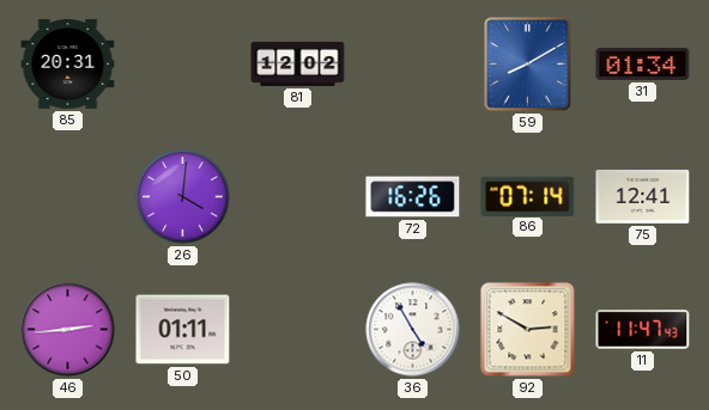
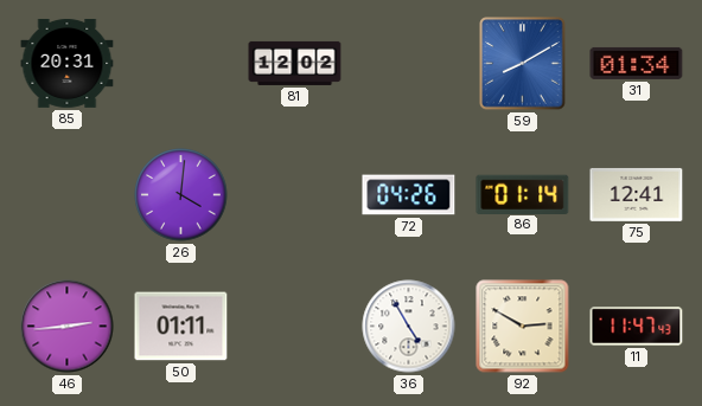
72: 16:26 -> 04:26 (409, 195)
86: 07:14 -> 01:14 (523, 194)
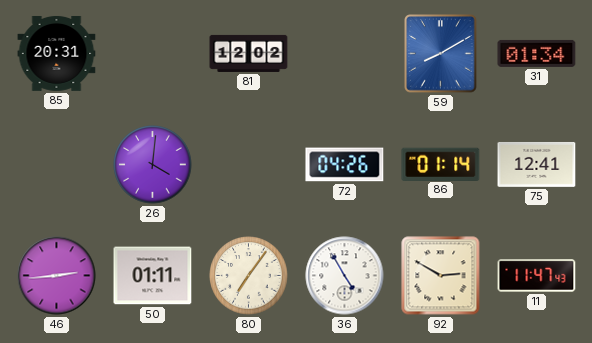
80: none -> 7:06 (249, 276)
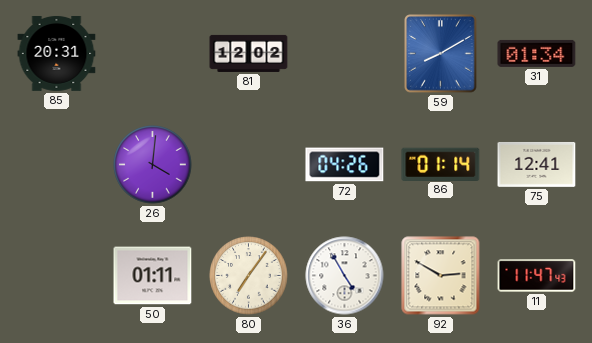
46: 2:44 -> none (57, 276)
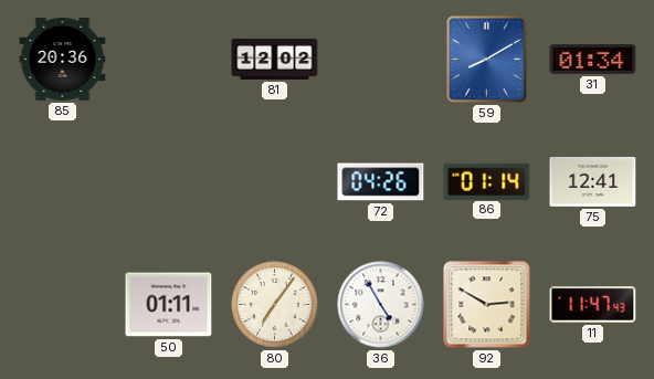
85: 20:31 -> 20:36 (63, 59)
26: 4:01 -> none (153, 165)
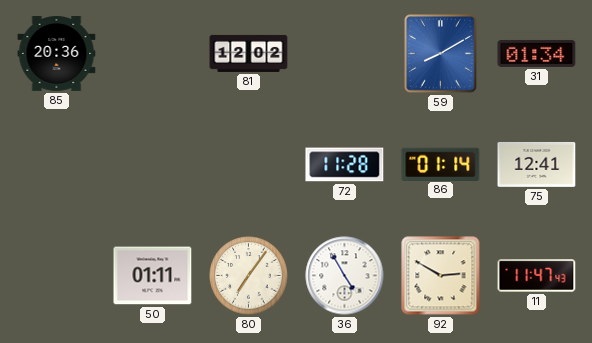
72: 04:26 -> 11:28 (345, 165)
